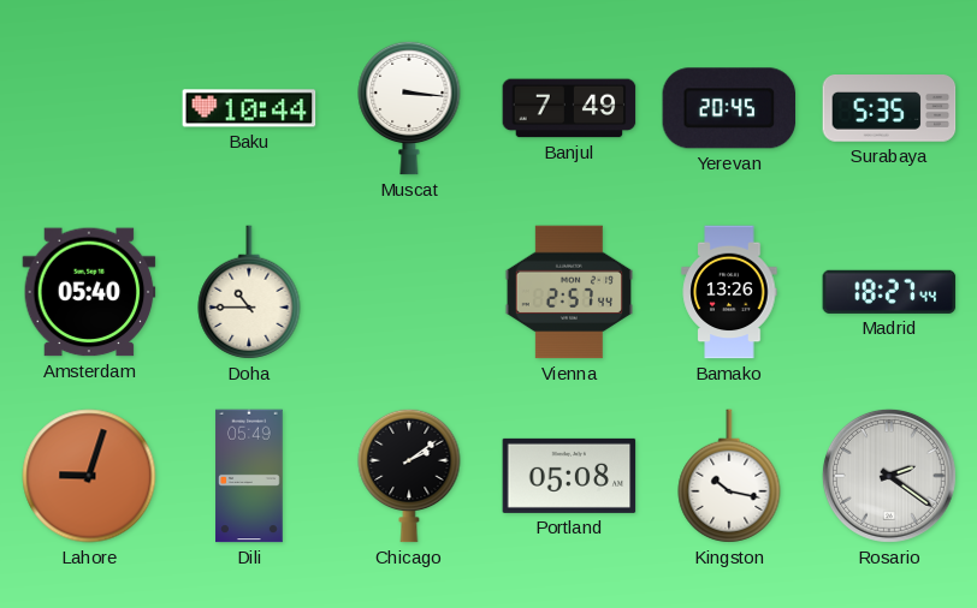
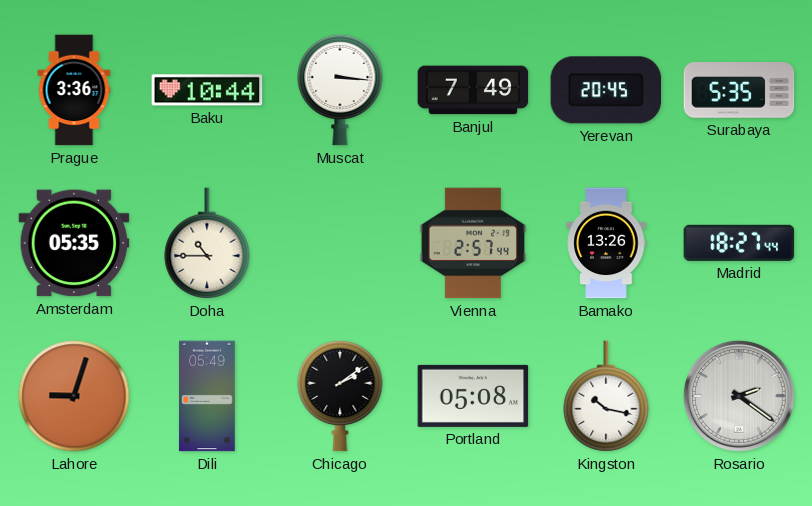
Prague: none -> 3:36 (74, 90)
Amsterdam: 05:40 -> 05:35 (74, 243)
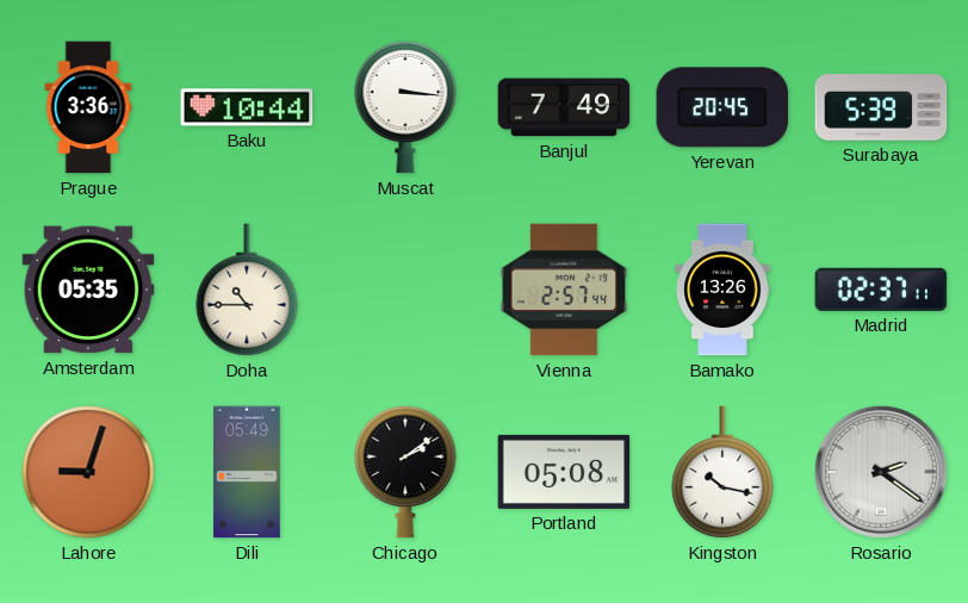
Surabaya: 5:35 -> 5:39 (881, 108)
Madrid: 18:27 -> 02:37 (881, 290)
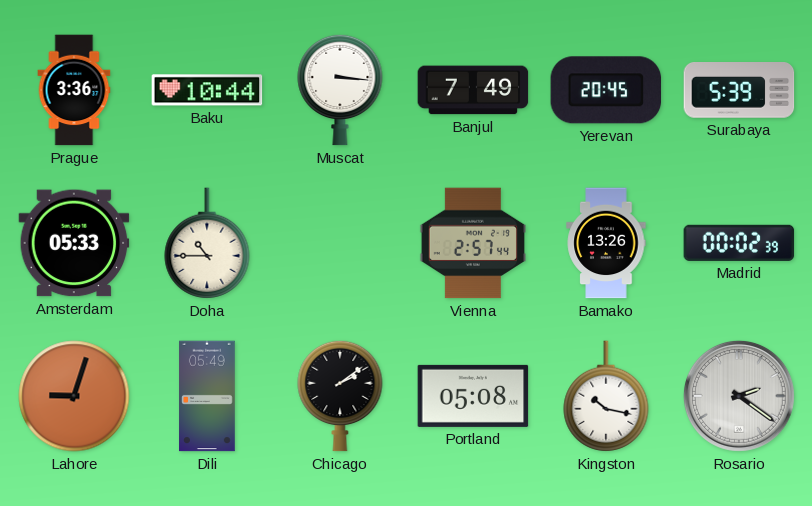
Amsterdam: 05:35 -> 05:33 (74, 243)
Madrid: 02:37 -> 00:02 (739, 243)
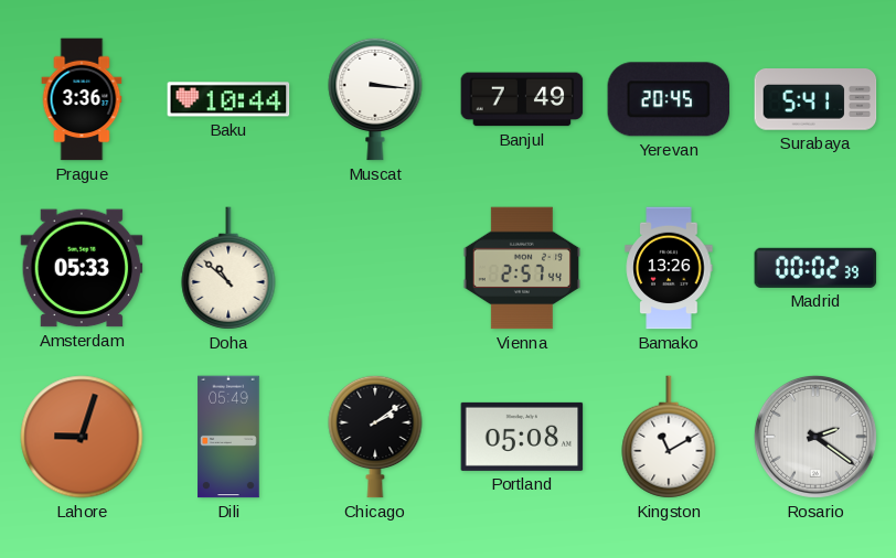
Surabaya: 5:39 -> 5:41 (815, 100)
Doha: 10:45 -> 10:52 (228, 268)
Kingston: 10:17 -> 11:10 (669, 437)
